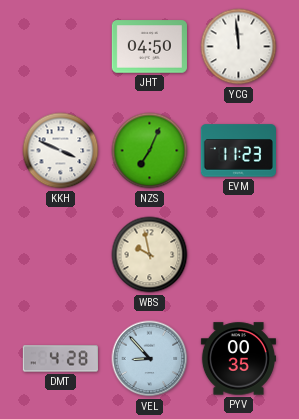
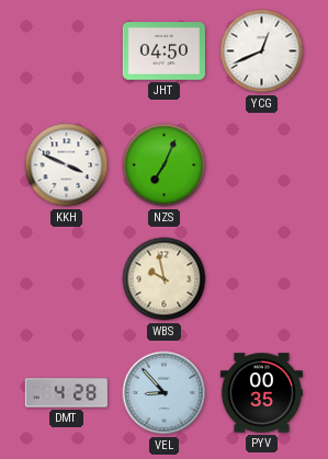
YCG: 11:59 -> 12:41 (262, 51)
EVM: 11:23 -> none (238, 151)
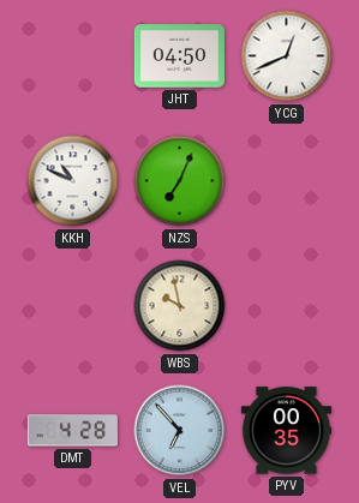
KKH: 3:49 -> 10:49 (73, 181)
VEL: 8:53 -> 6:53 (180, 431)
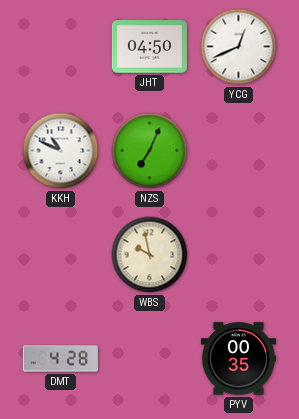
VEL: 6:53 -> none (180, 431)
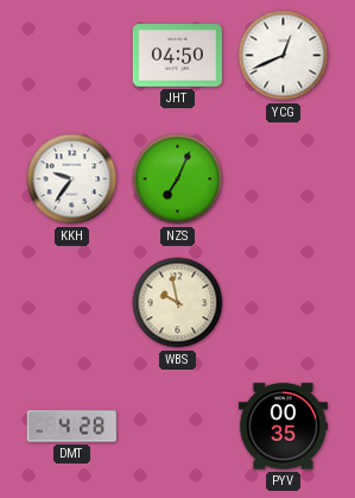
KKH: 10:49 -> 9:36 (72, 179)
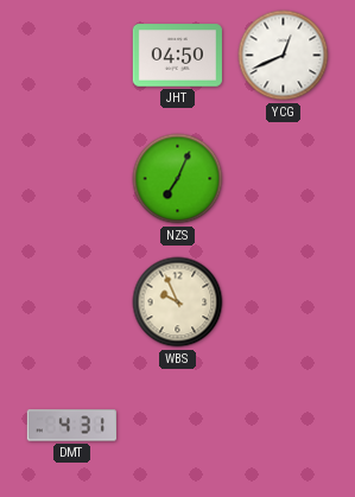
KKH: 9:36 -> none (72, 179)
WBS: 9:58 -> 9:56 (178, 302)
DMT: 4:28 -> 4:31 (71, 426)
PYV: 00:35 -> none (283, 427)
